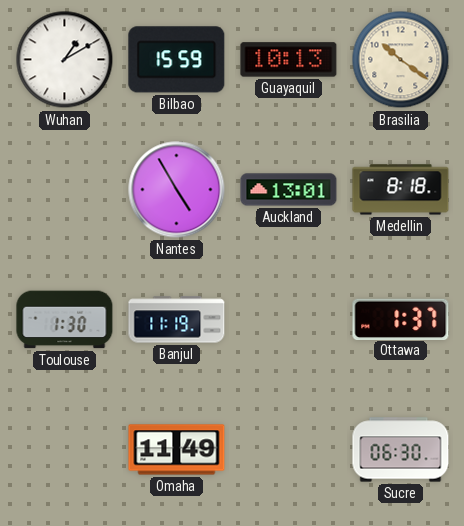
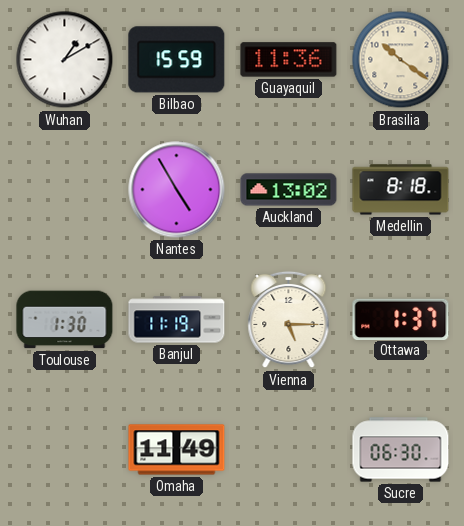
Guayaquil: 10:13 -> 11:36 (289, 60)
Auckland: 13:01 -> 13:02 (289, 190)
Vienna: none -> 5:15 (289, 320)
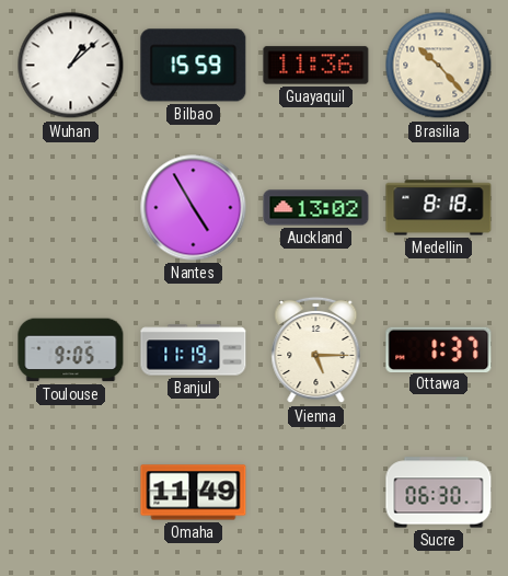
Wuhan: 1:10 -> 1:08 (71, 66)
Brasilia: 10:21 -> 10:23 (439, 66)
Toulouse: 1:30 -> 9:05 (71, 350)
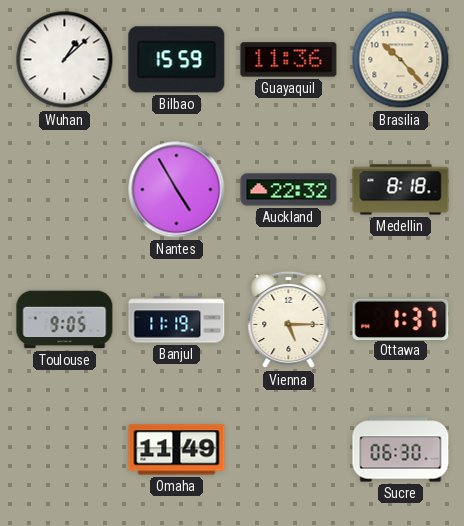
Auckland: 13:02 -> 22:32 (289, 190)
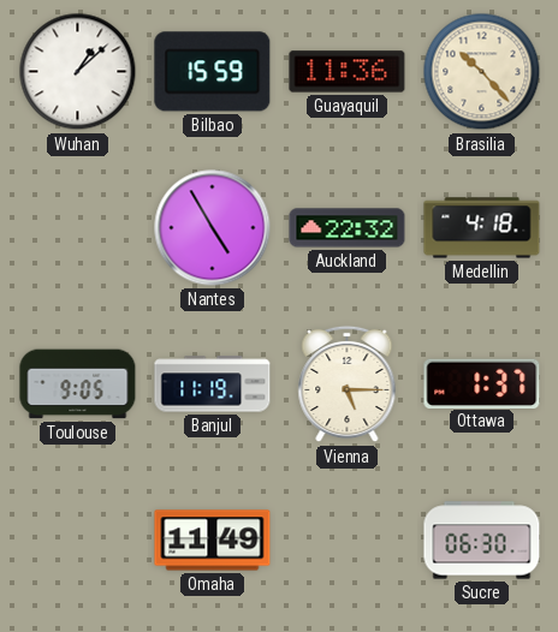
Medellin: 8:18 -> 4:18 (482, 228)
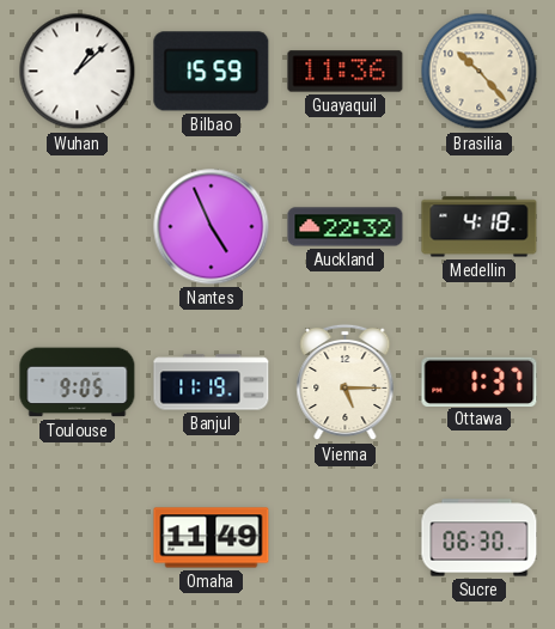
Nantes: 4:55 -> 4:56 (212, 227)
